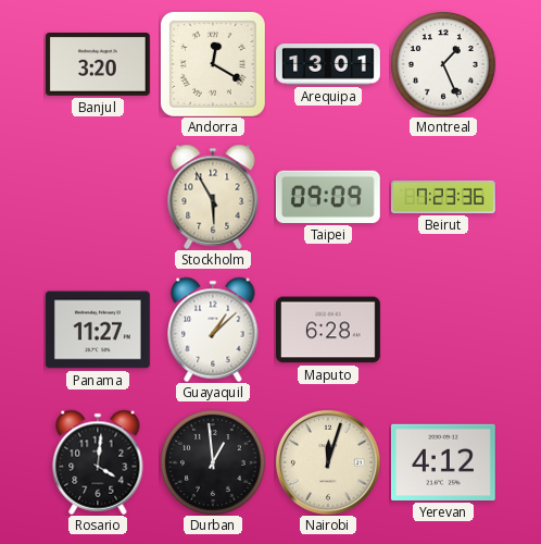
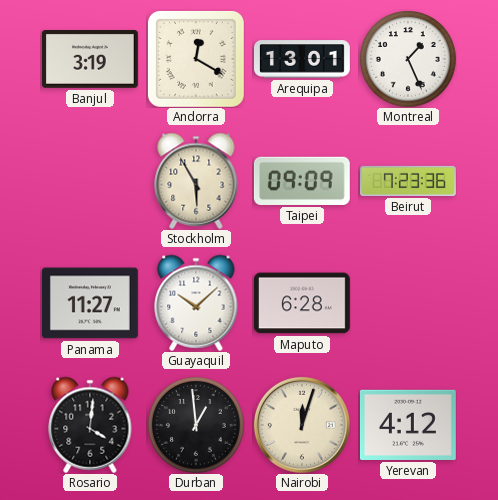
Banjul: 3:20 -> 3:19 (90, 60)
Guayaquil: 1:08 -> 10:08 (196, 303)
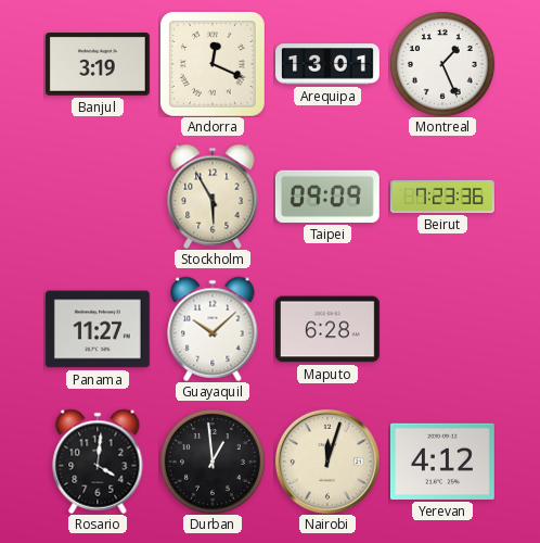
Andorra: 12:20 -> 12:19 (213, 64)
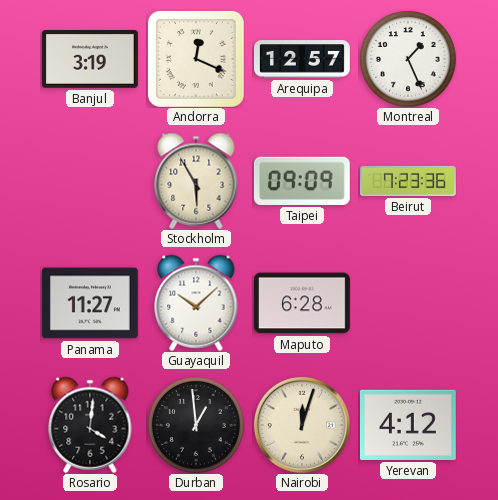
Arequipa: 13:01 -> 12:57 (303, 59)
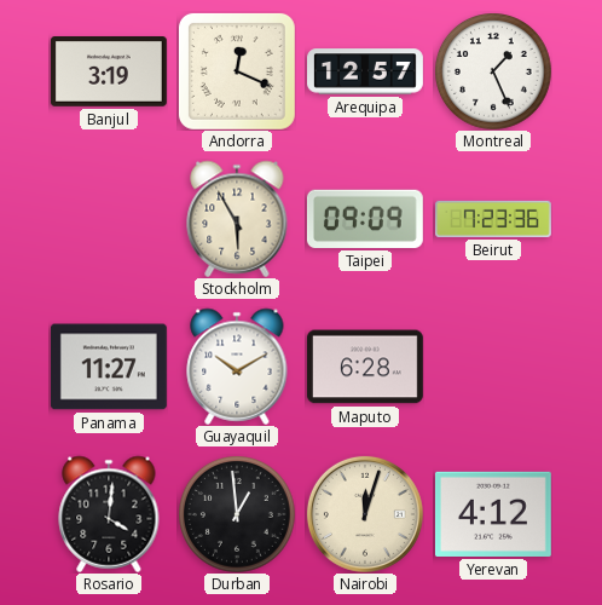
Guayaquil: 10:08 -> 10:10 (237, 367)
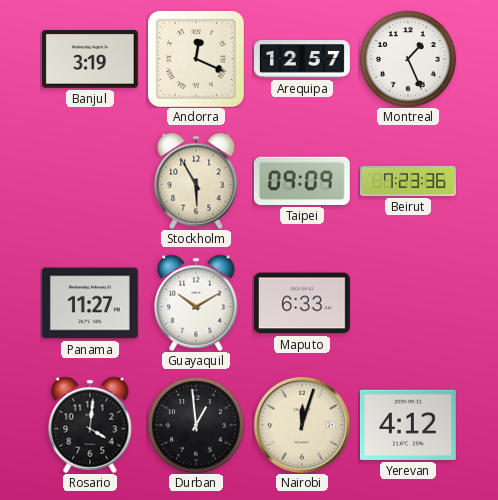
Maputo: 6:28 -> 6:33 (302, 303)
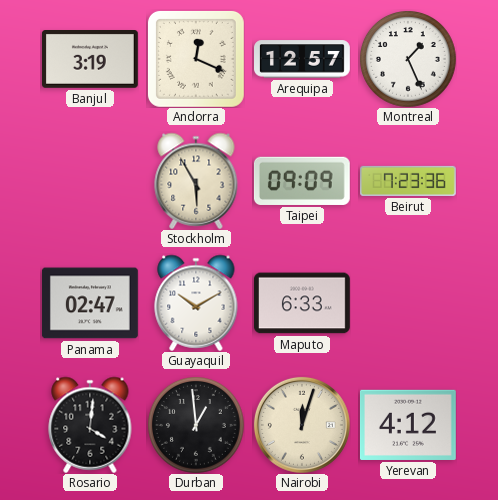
Panama: 11:27 -> 02:47 (90, 303)
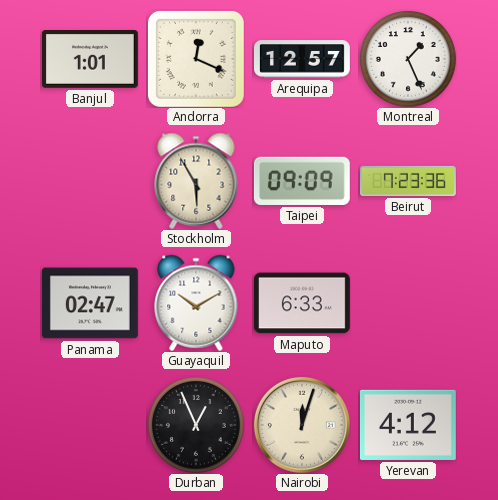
Banjul: 3:19 -> 1:01 (90, 60)
Rosario: 4:01 -> none (90, 425)
Durban: 12:59 -> 12:56 (196, 425)
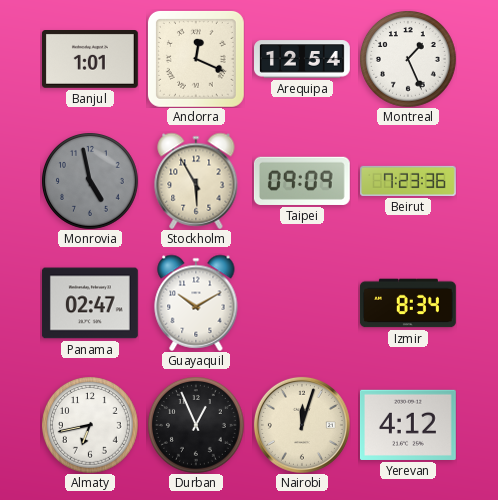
Arequipa: 12:57 -> 12:54 (303, 59)
Monrovia: none -> 4:58 (90, 181)
Maputo: 6:33 -> none (302, 303)
Izmir: none -> 8:34 (408, 303)
Almaty: none -> 6:43 (90, 425)
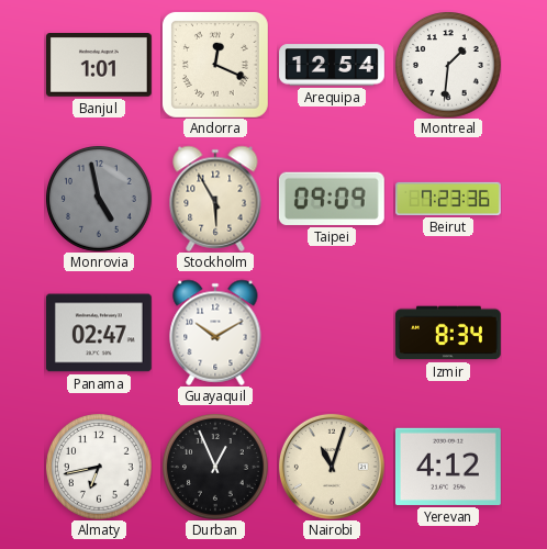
Montreal: 1:26 -> 1:31 (448, 65)
Nairobi: 12:03 -> 11:03 (332, 467)
